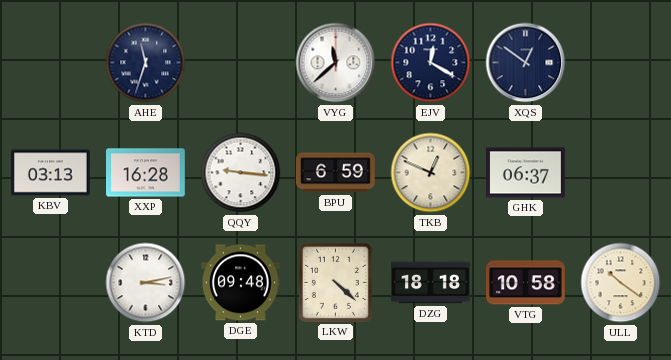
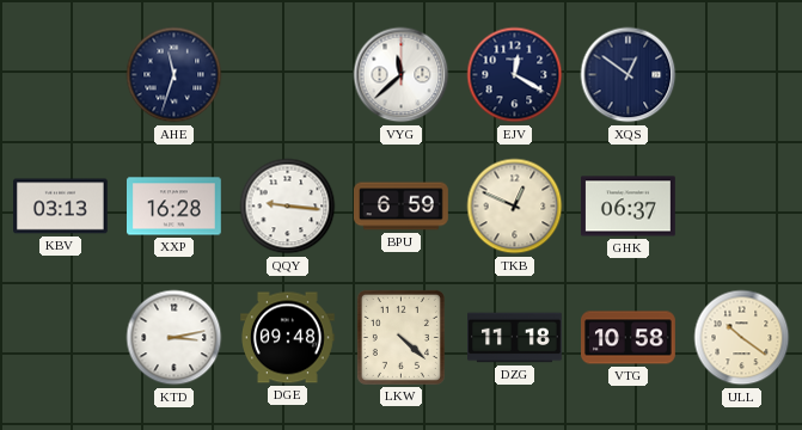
DZG: 18:18 -> 11:18 (515, 338)
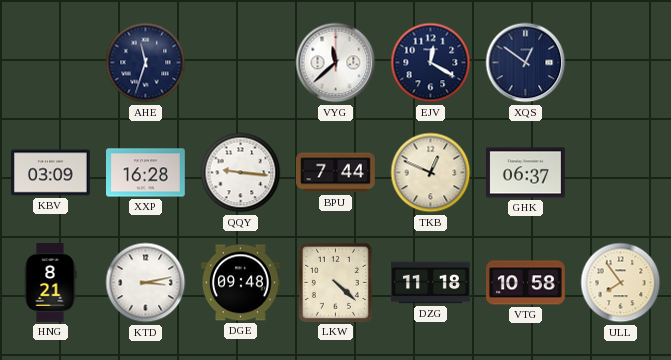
KBV: 03:13 -> 03:09 (51, 173)
BPU: 6:59 -> 7:44 (336, 173)
HNG: none -> 8:21 (50, 283)
ULL: 10:21 -> 7:54 (621, 283)
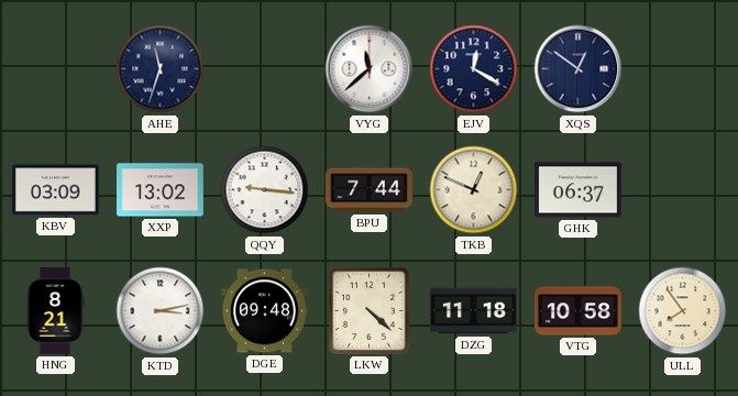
XXP: 16:28 -> 13:02 (161, 190)
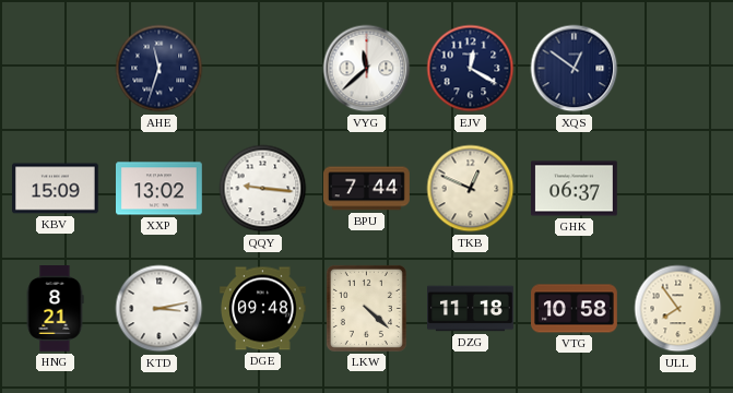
KBV: 03:09 -> 15:09 (56, 189)
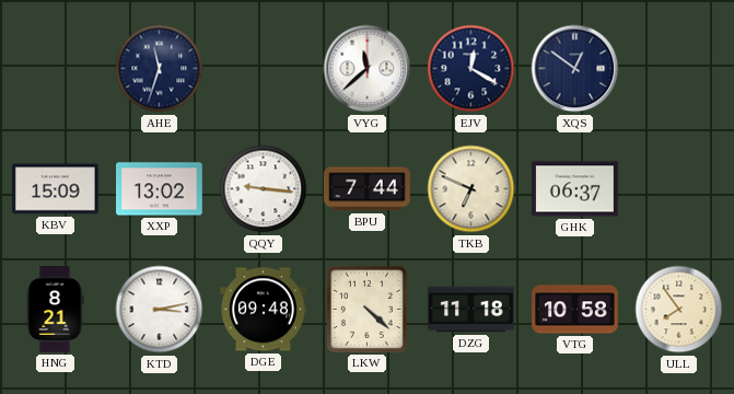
TKB: 12:49 -> 6:49 (471, 189)
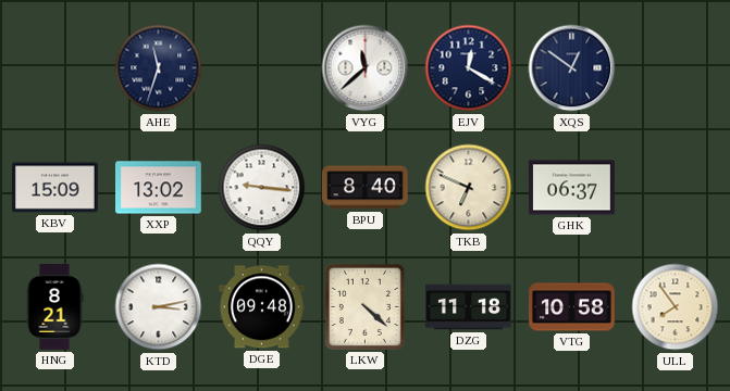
BPU: 7:44 -> 8:40 (366, 188)
